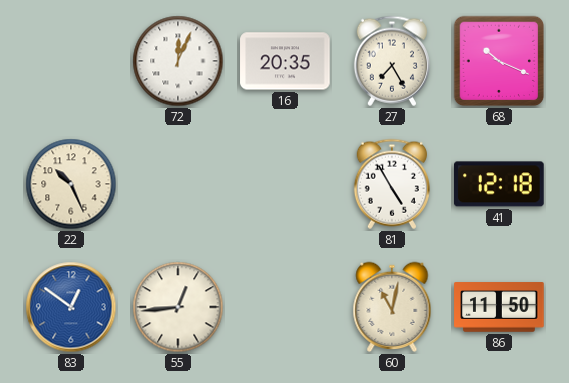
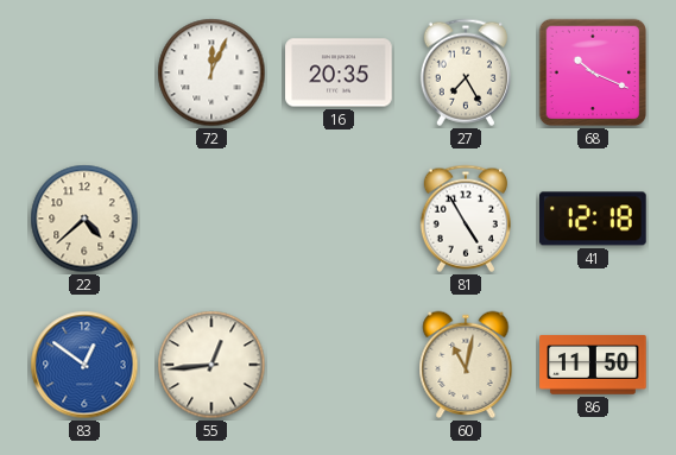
22: 10:26 -> 4:38 (84, 219)
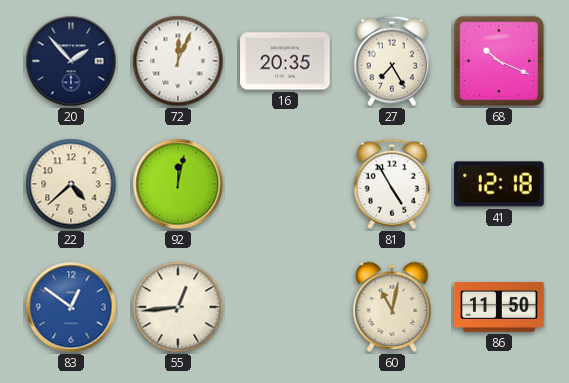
20: none -> 1:53 (71, 61)
92: none -> 12:02 (178, 184)
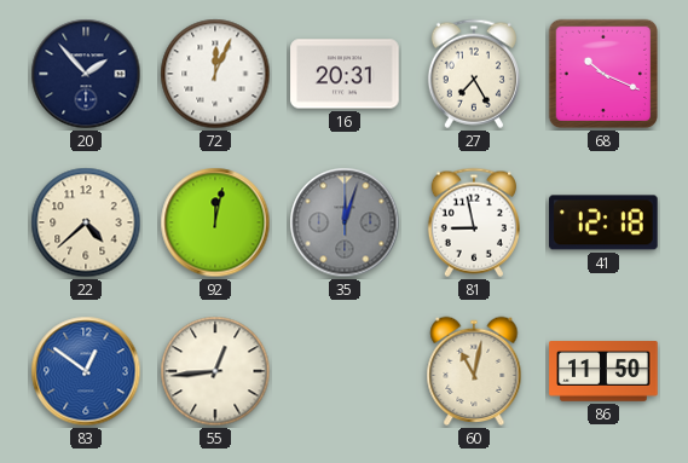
16: 20:35 -> 20:31 (345, 74)
35: none -> 12:03 (345, 222)
81: 4:55 -> 8:58 (474, 222)
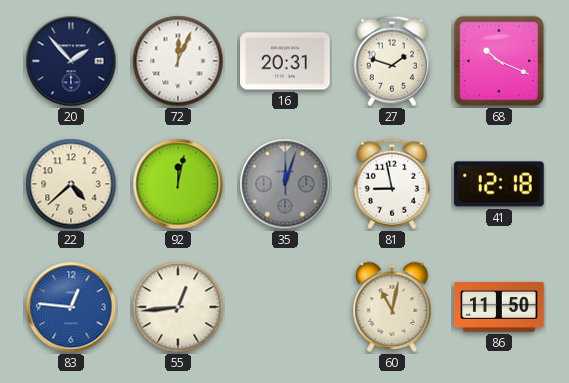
27: 7:25 -> 1:48 (392, 61)
83: 12:51 -> 12:46 (71, 307)
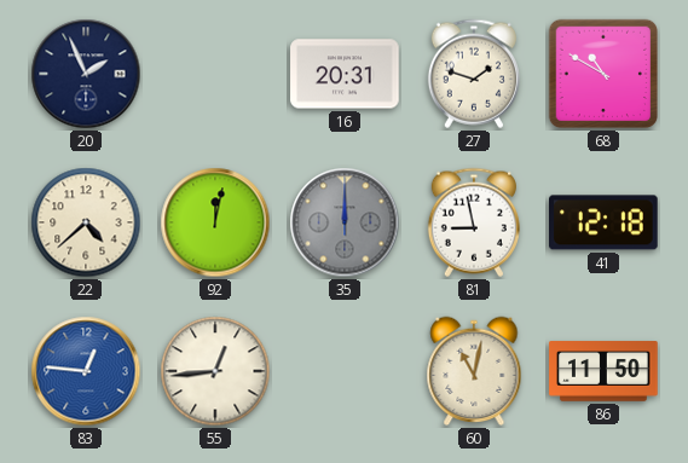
20: 1:53 -> 1:56 (86, 74)
72: 12:04 -> none (178, 61)
68: 10:19 -> 10:50 (603, 74)
35: 12:03 -> 12:00 (345, 222)
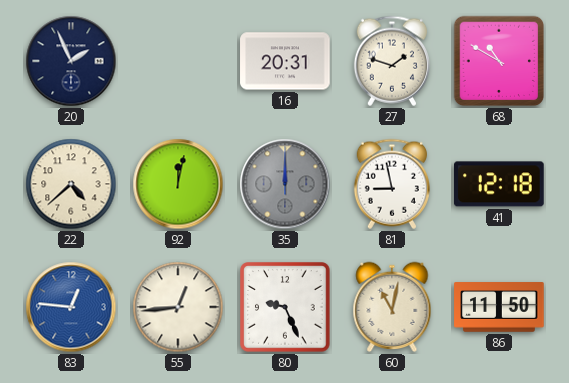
80: none -> 9:26 (285, 307)
